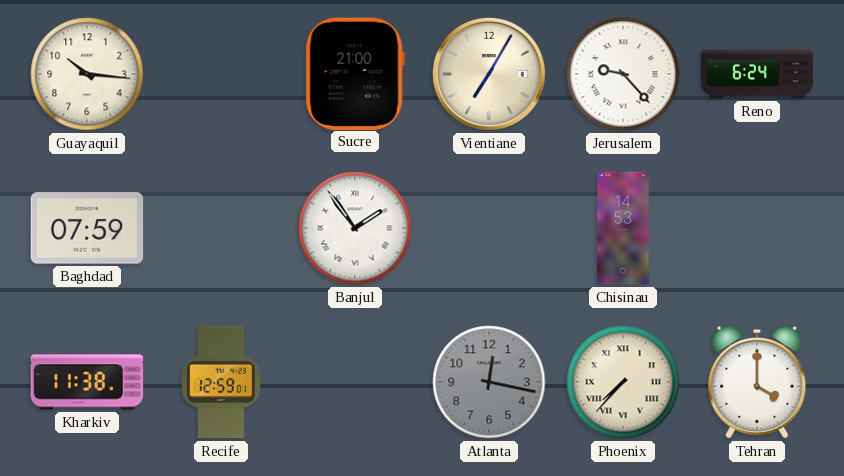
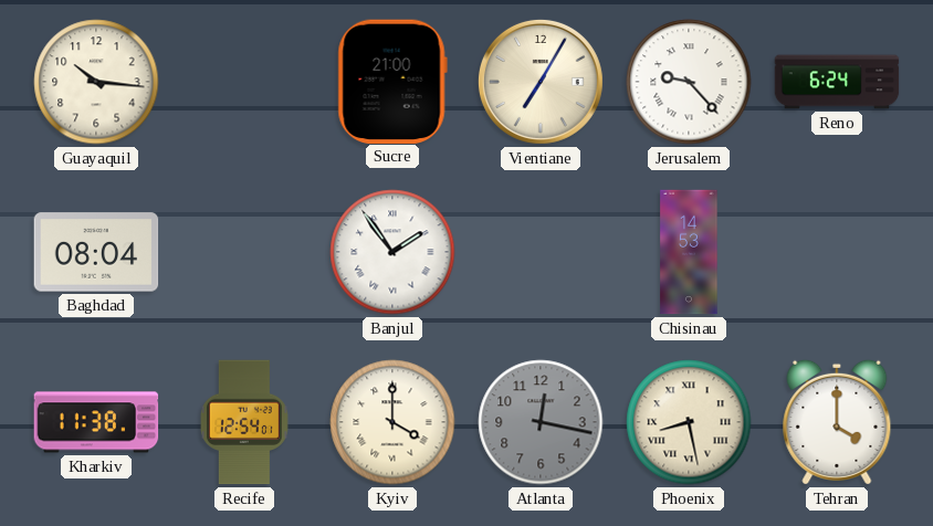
Baghdad: 07:59 -> 08:04 (96, 252)
Recife: 12:59 -> 12:54 (244, 422)
Kyiv: none -> 4:00 (392, 422)
Phoenix: 7:37 -> 8:28 (689, 422)
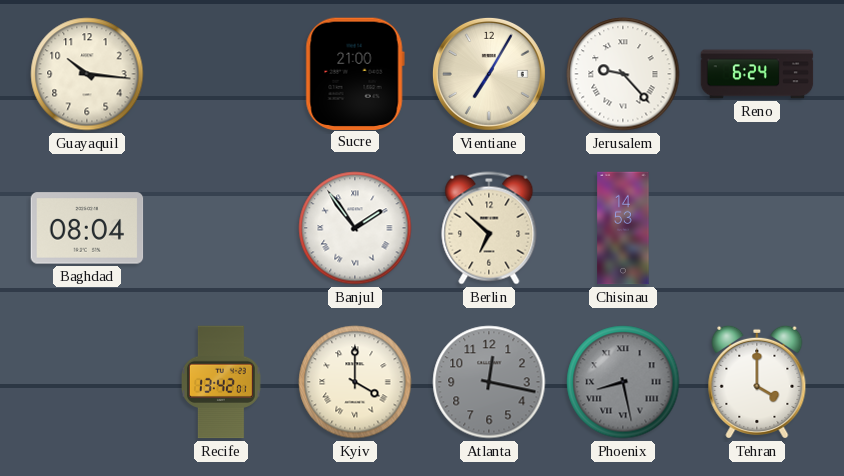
Berlin: none -> 6:52 (489, 228)
Kharkiv: 11:38 -> none (96, 422)
Recife: 12:54 -> 13:42 (221, 382)
Phoenix dial: cream -> grey (623, 382)
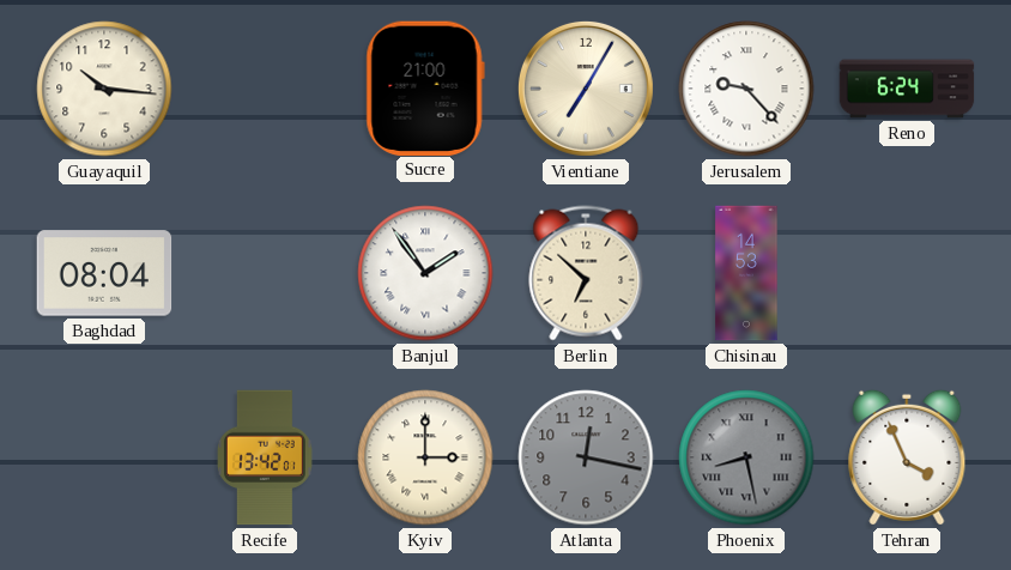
Kyiv: 4:00 -> 3:00 (425, 457)
Tehran: 4:00 -> 3:56 (907, 457)
